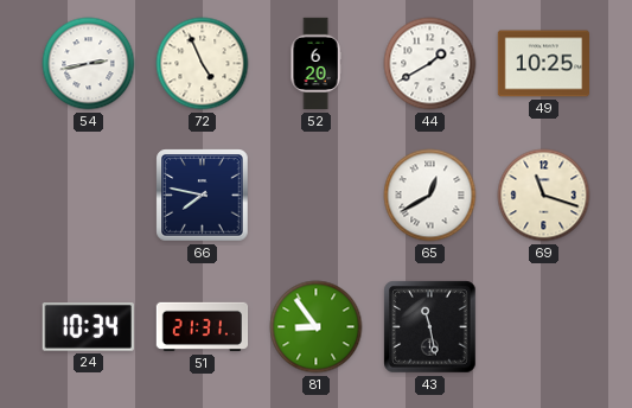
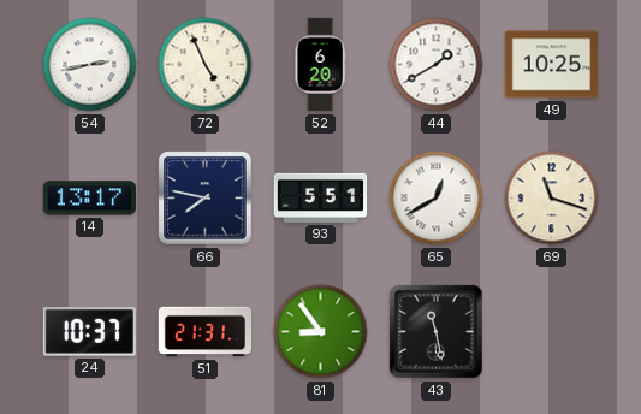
14: none -> 13:17 (89, 199)
93: none -> 5:51 (321, 197)
24: 10:34 -> 10:37 (89, 332)
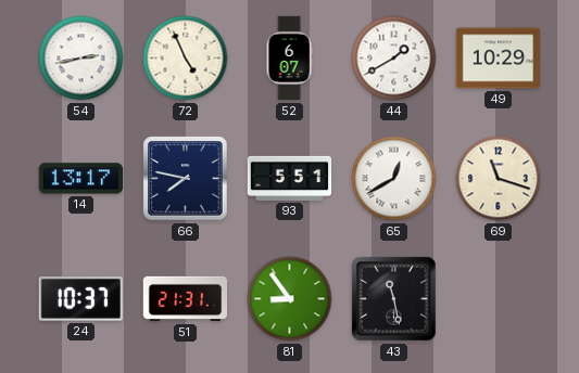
52: 6:20 -> 6:07 (289, 59)
49: 10:25 -> 10:29 (498, 59)
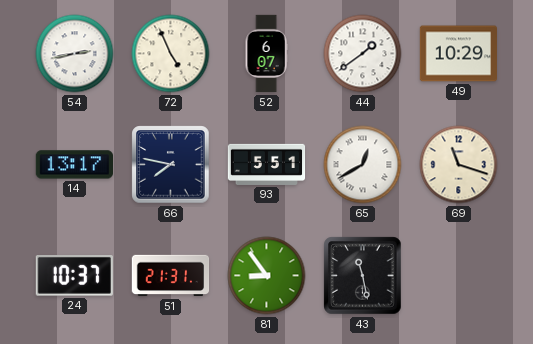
44: 1:40 -> 1:39 (363, 54)
